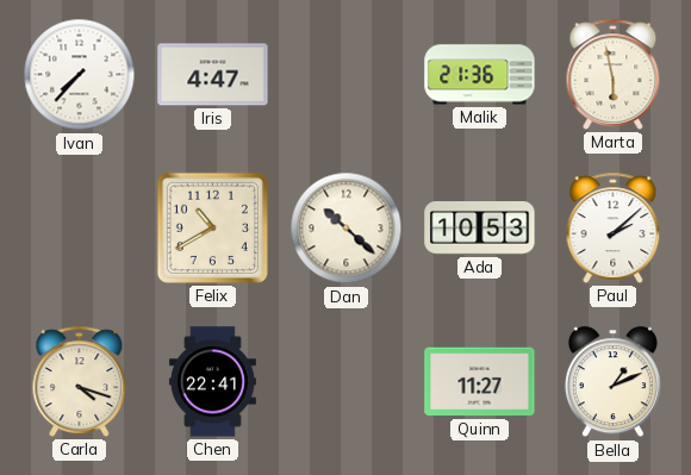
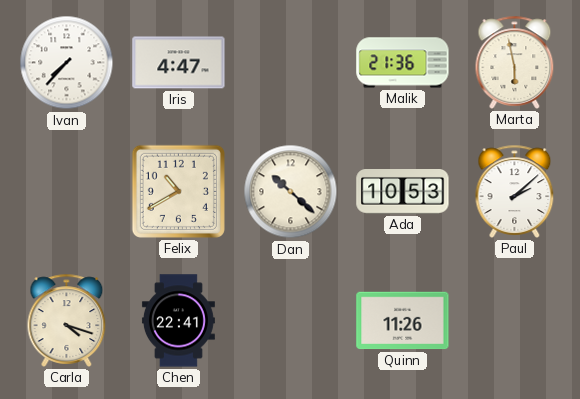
Quinn: 11:27 -> 11:26 (403, 321)
Bella: 1:11 -> none (612, 382)
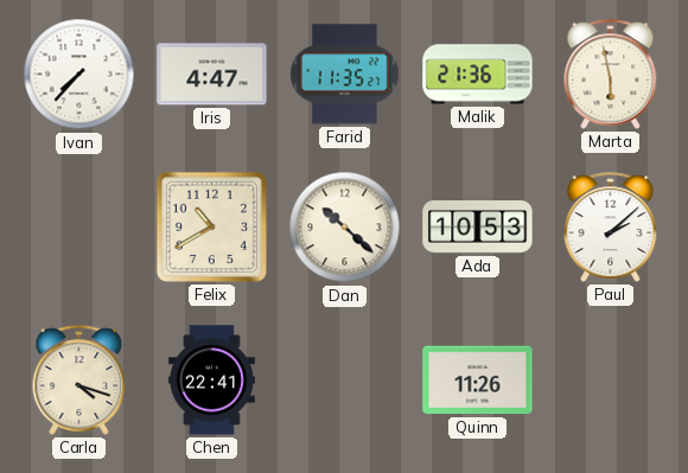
Farid: none -> 11:35 (345, 75)
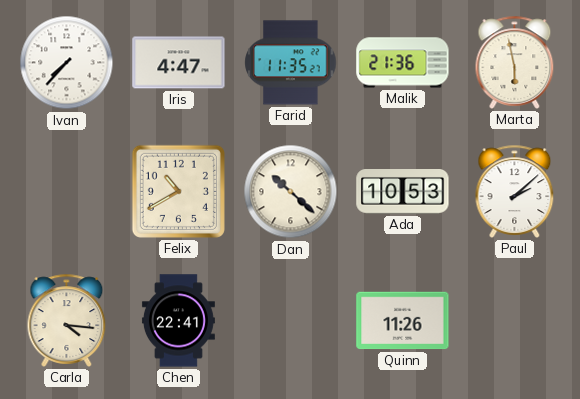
Carla: 4:18 -> 4:16 (67, 320)
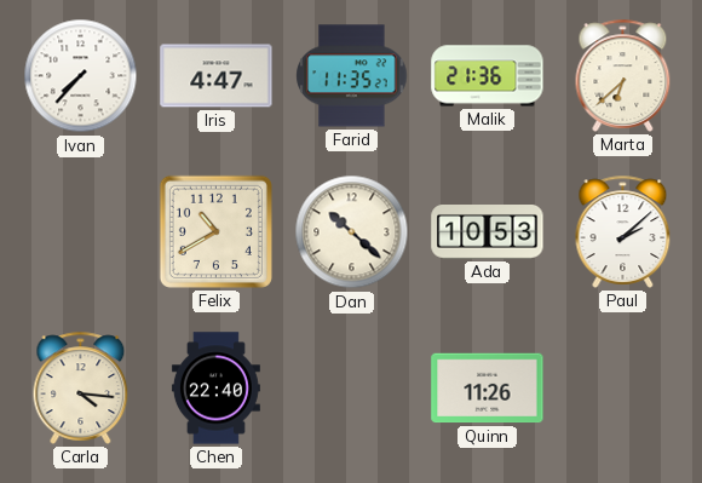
Marta: 5:58 -> 6:38 (623, 75)
Chen: 22:41 -> 22:40 (215, 389)
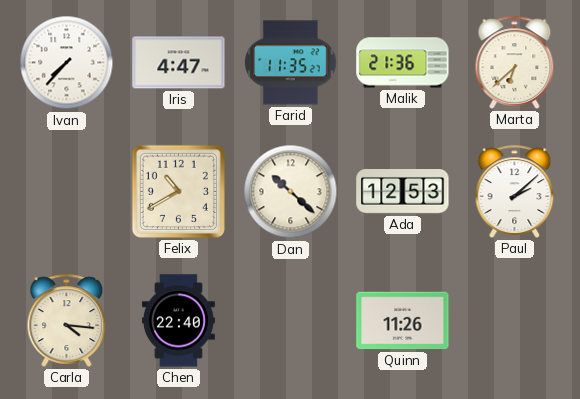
Ada: 10:53 -> 12:53 (403, 192)
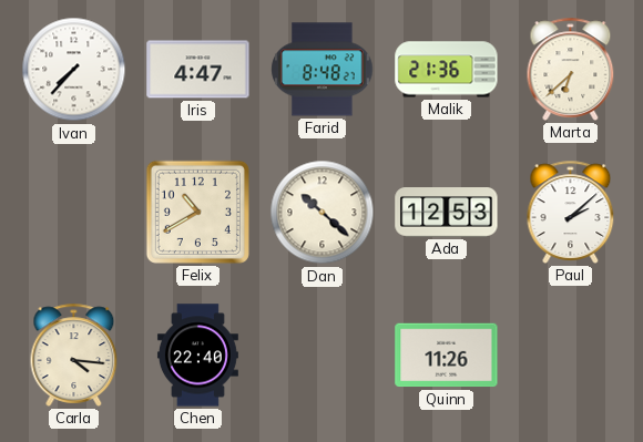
Farid: 11:35 -> 8:48 (323, 70)
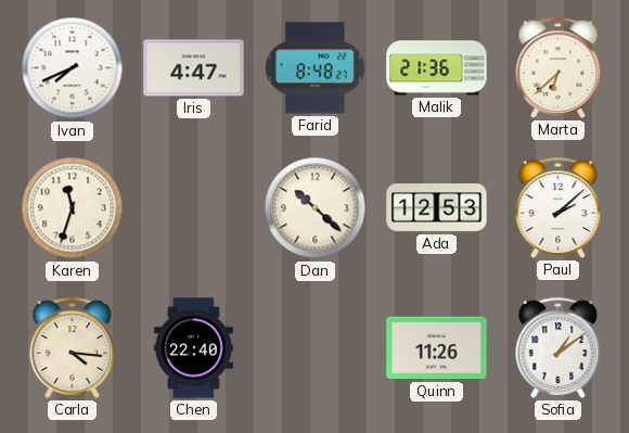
Ivan: 7:37 -> 7:41 (73, 68)
Karen: none -> 11:33 (73, 208)
Felix: 10:40 -> none (197, 212)
Sofia: none -> 1:09 (559, 347)
